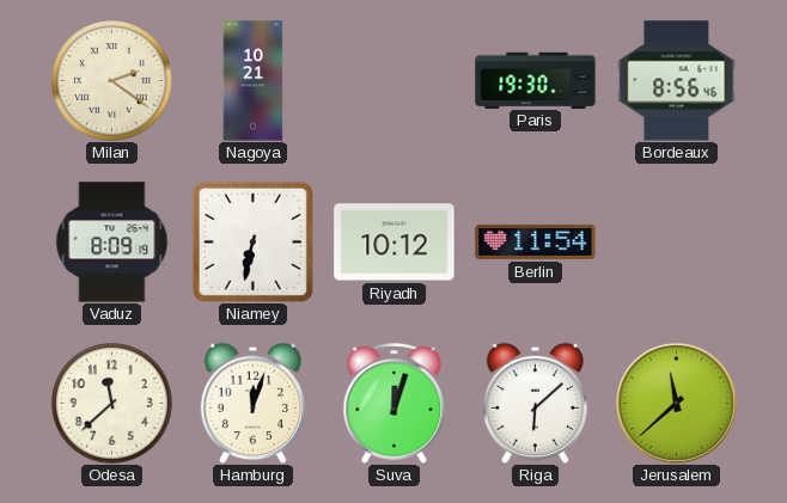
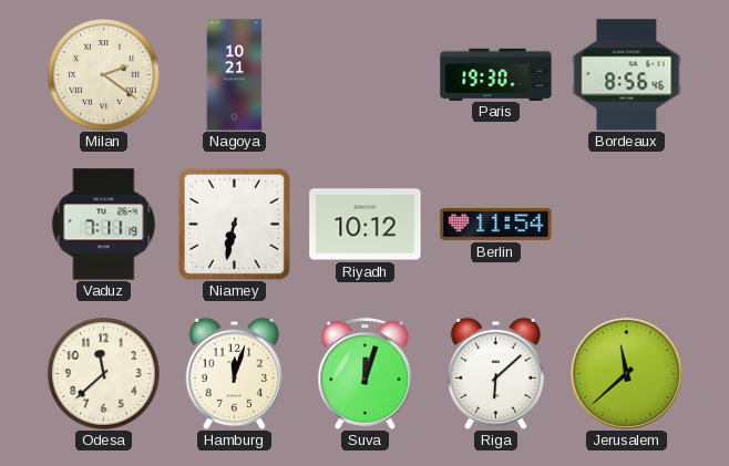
Vaduz: 8:09 -> 7:11 (104, 225)
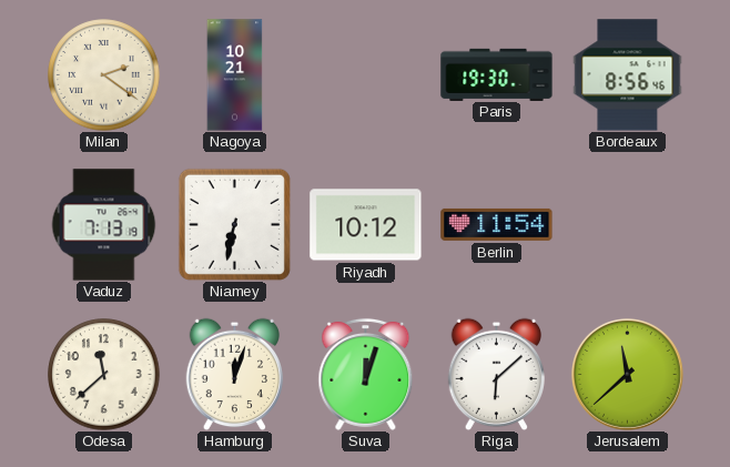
Vaduz: 7:11 -> 7:13 (104, 225)
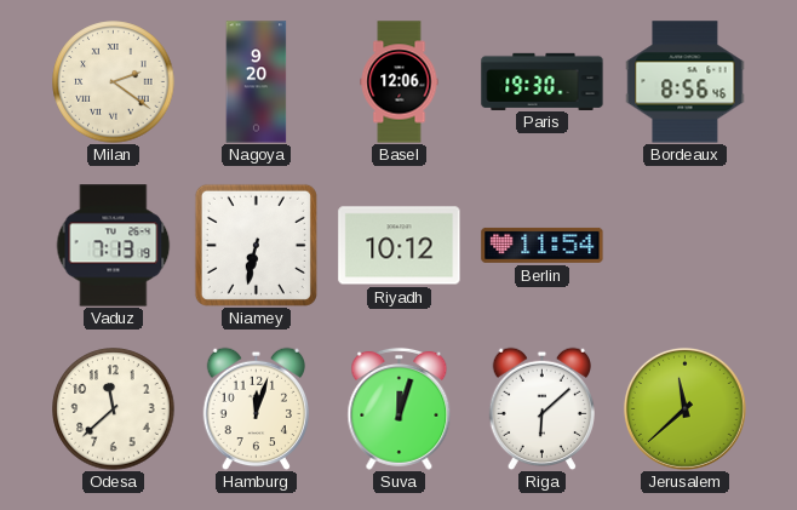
Nagoya: 10:21 -> 9:20 (257, 82)
Basel: none -> 12:06 (400, 82)
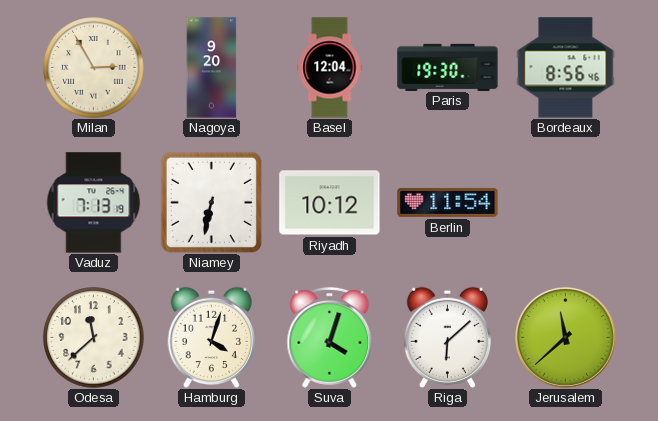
Milan: 2:21 -> 2:55 (94, 68)
Basel: 12:06 -> 12:04 (330, 68)
Hamburg: 12:03 -> 4:03 (211, 337)
Suva: 12:03 -> 4:03 (330, 337)
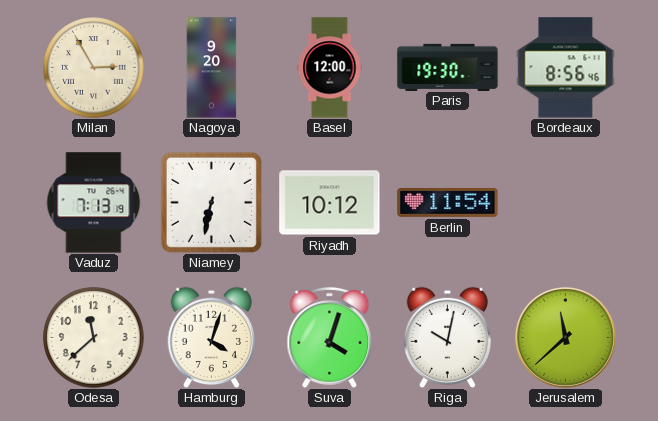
Basel: 12:04 -> 12:00 (330, 68)
Riga: 6:08 -> 10:02 (447, 337)
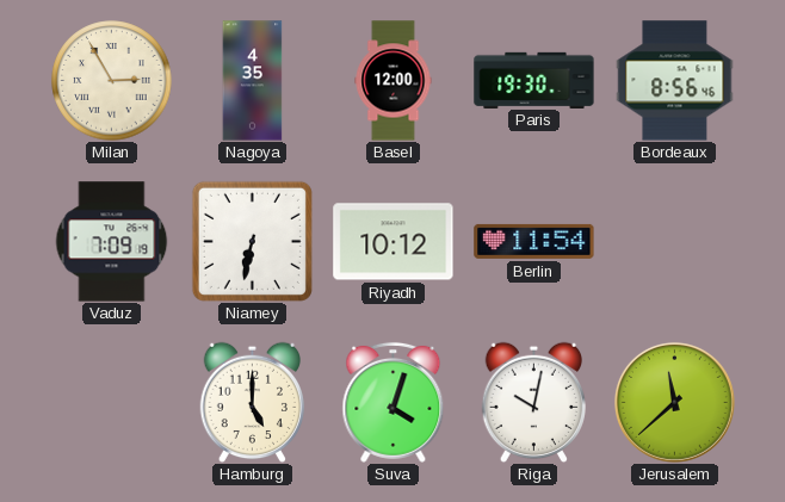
Nagoya: 9:20 -> 4:35 (253, 81)
Vaduz: 7:13 -> 7:09 (112, 242)
Odesa: 11:38 -> none (94, 338)
Hamburg: 4:03 -> 5:00 (252, 402)
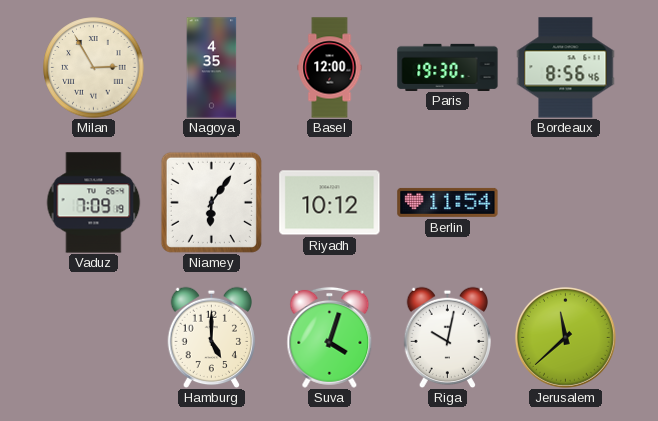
Niamey: 6:32 -> 6:06 (211, 202)
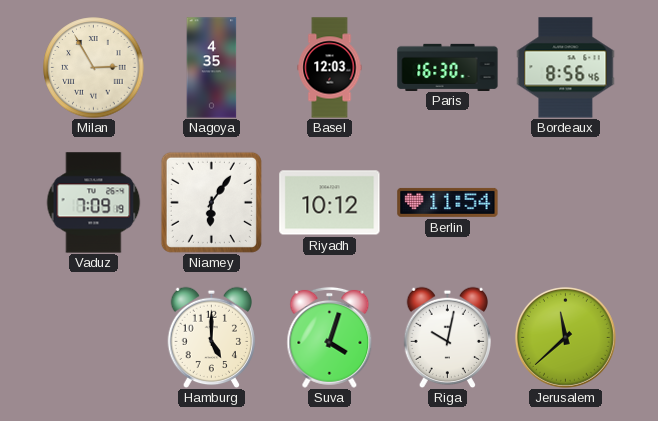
Basel: 12:00 -> 12:03 (330, 68)
Paris: 19:30 -> 16:30 (448, 67)
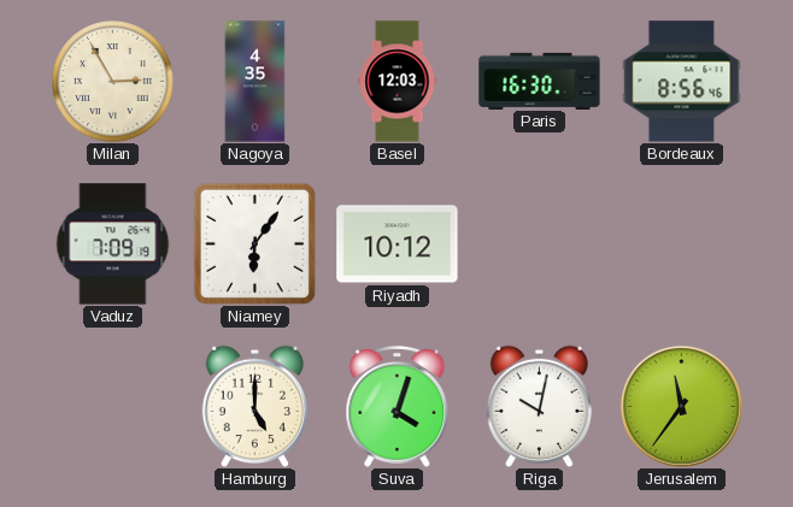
Berlin: 11:54 -> none (448, 202)
Jerusalem: 11:38 -> 11:36 (681, 406)
